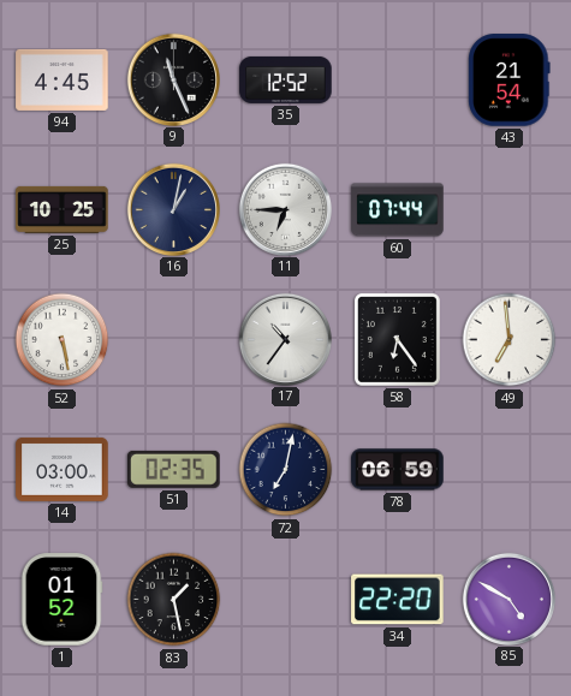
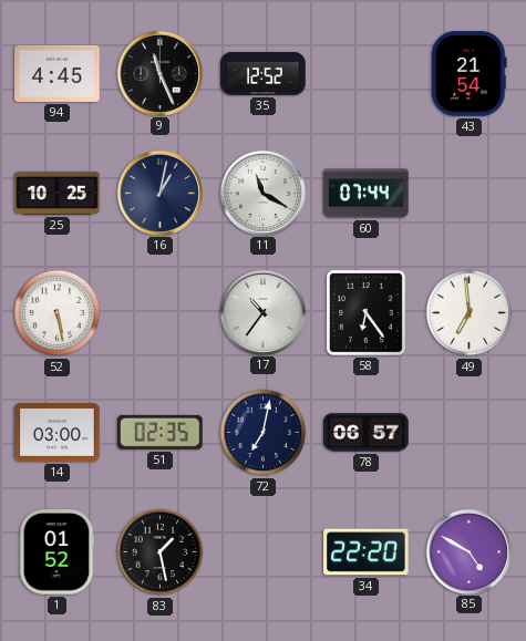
11: 6:45 -> 11:20 (262, 193)
78: 06:59 -> 06:57 (367, 433)
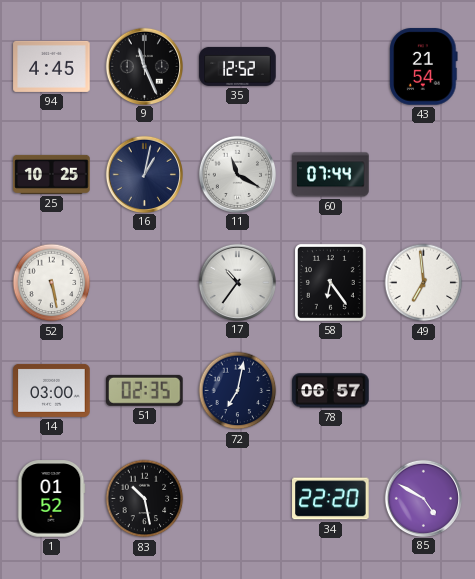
83: 1:28 -> 10:28 (145, 499)
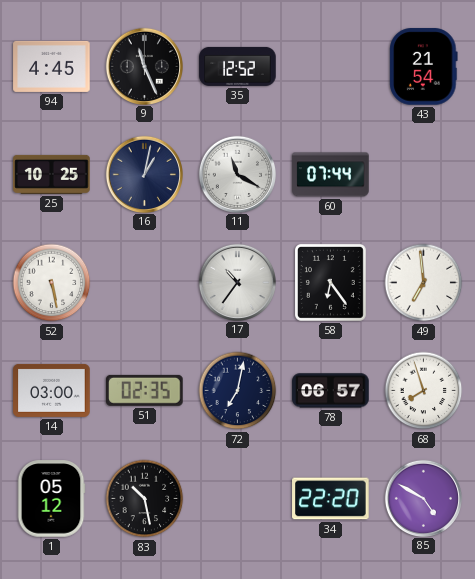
68: none -> 7:57 (424, 391)
1: 01:52 -> 05:12 (51, 499)
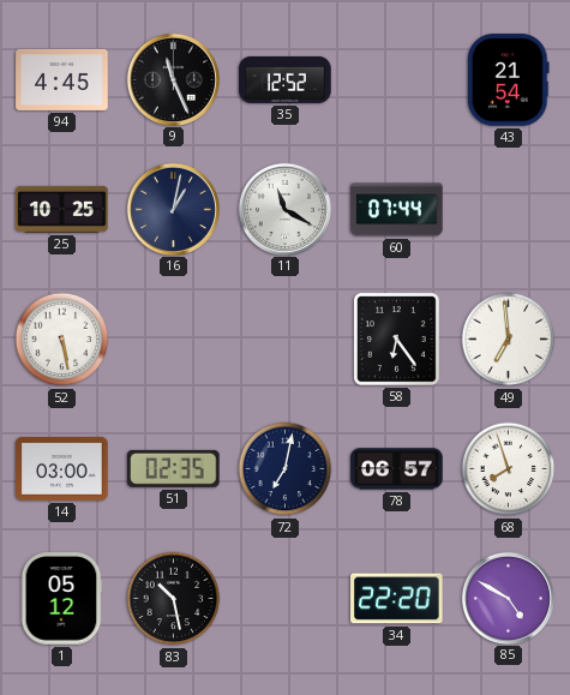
17: 10:36 -> none (237, 282)
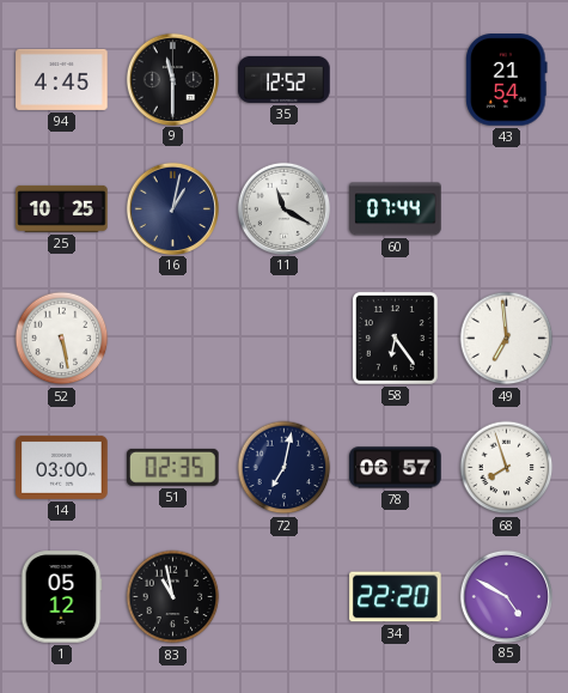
9: 11:26 -> 11:30 (172, 79)
83: 10:28 -> 10:58 (173, 597)
